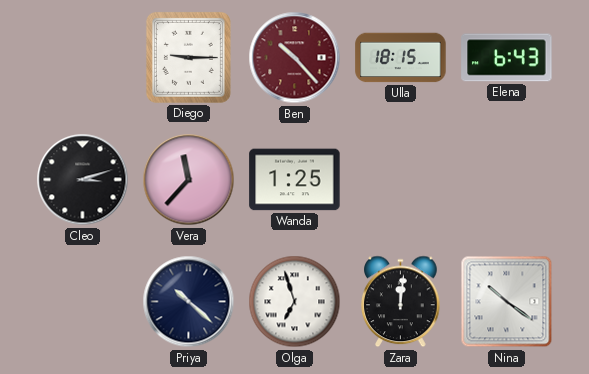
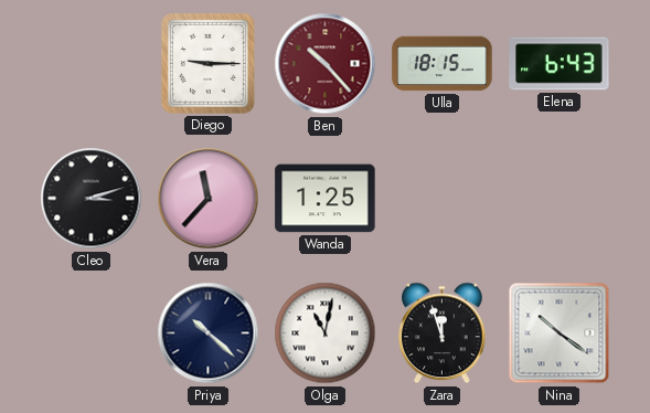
Olga: 6:57 -> 11:02 (326, 333)
Zara: 12:01 -> 11:57 (443, 333)
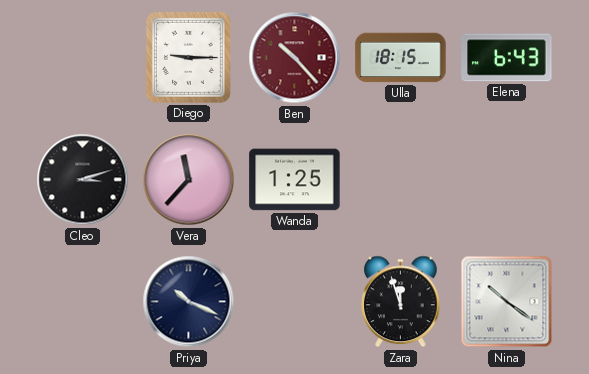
Priya: 10:22 -> 10:19 (189, 302)
Olga: 11:02 -> none (326, 333)
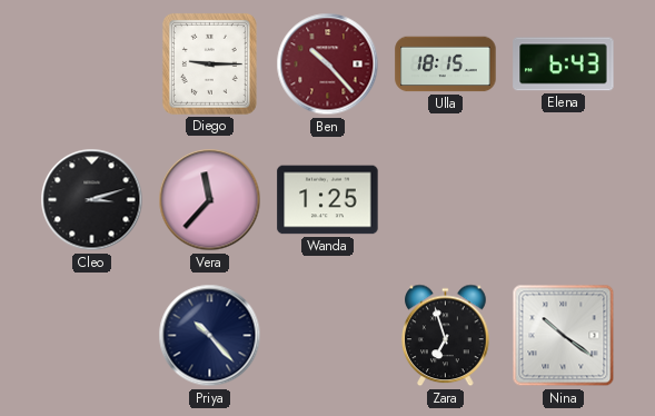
Priya: 10:19 -> 10:23 (210, 336)
Zara: 11:57 -> 6:57 (446, 336)
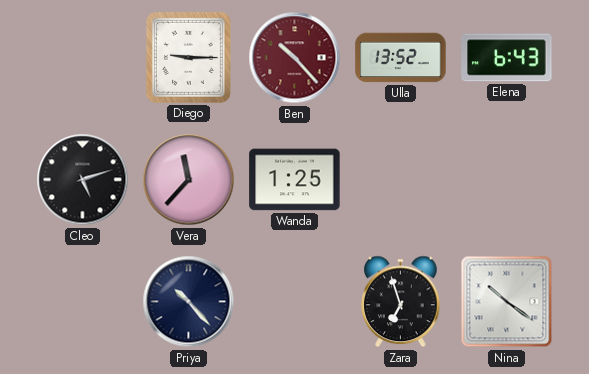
Ulla: 18:15 -> 13:52 (401, 58)
Cleo: 3:12 -> 5:12 (83, 180)
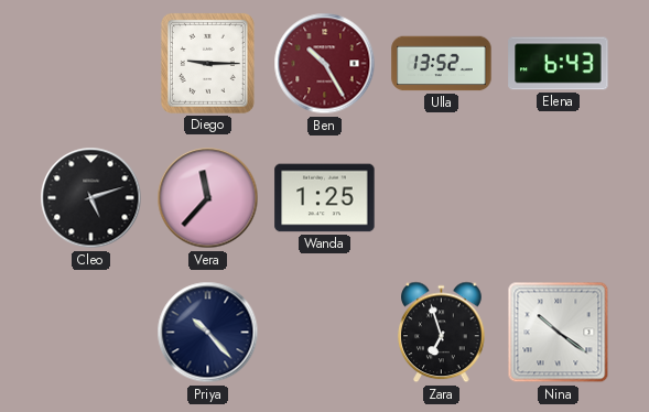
Ben: 10:23 -> 10:25 (325, 64)
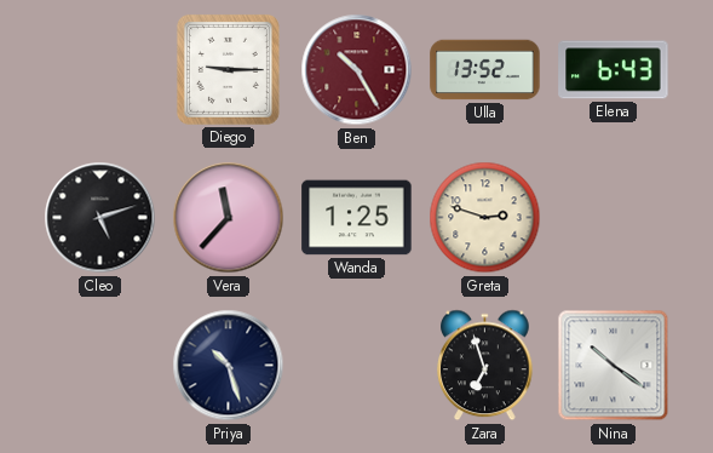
Greta: none -> 2:48 (485, 218)
Priya: 10:23 -> 10:27 (229, 366)
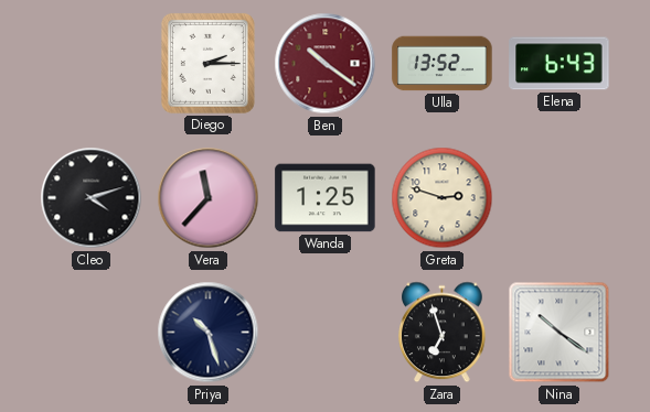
Diego: 9:15 -> 2:15 (207, 63)
Ben: 10:25 -> 10:21 (326, 64)
Cleo: 5:12 -> 4:12 (92, 198)
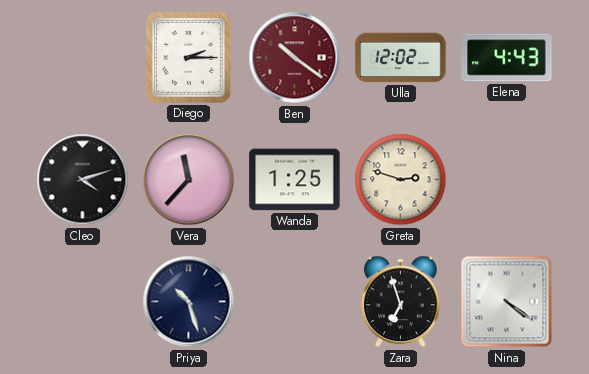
Ulla: 13:52 -> 12:02 (401, 58)
Elena: 6:43 -> 4:43 (507, 58)
Nina: 10:21 -> 4:21 (507, 302)
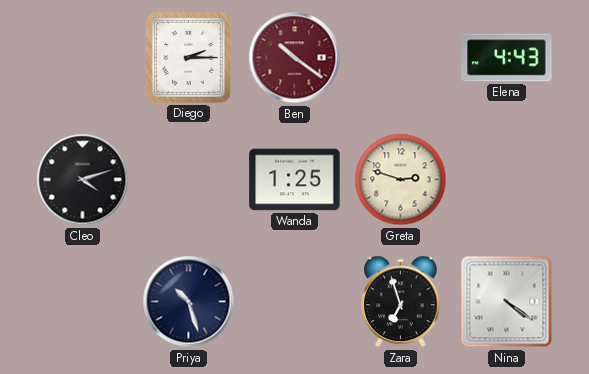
Ulla: 12:02 -> none (401, 58)
Vera: 11:37 -> none (189, 180)
